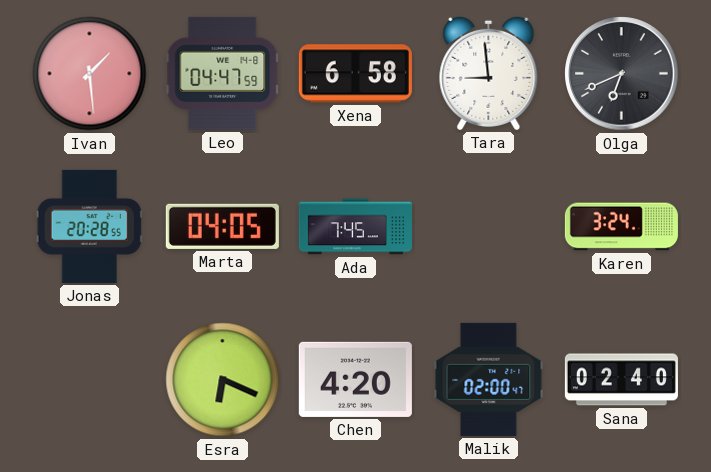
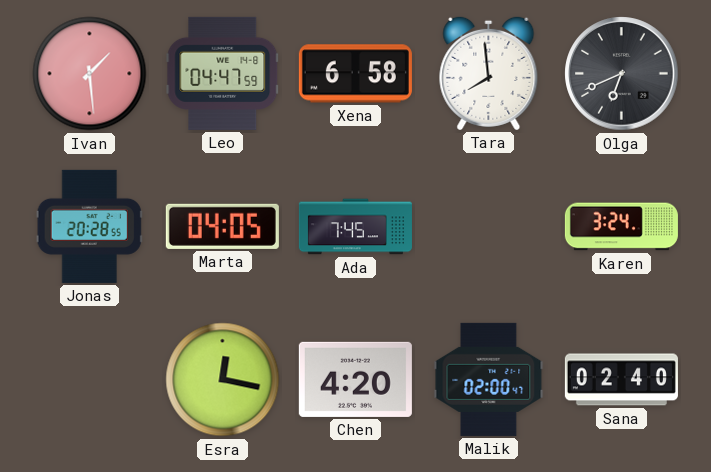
Tara: 8:59 -> 7:59 (489, 73)
Esra: 6:19 -> 12:17 (223, 380)
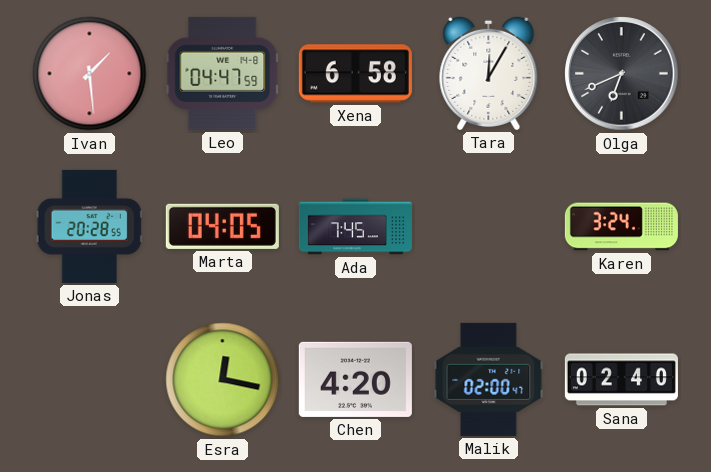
Tara: 7:59 -> 12:05 (489, 73)
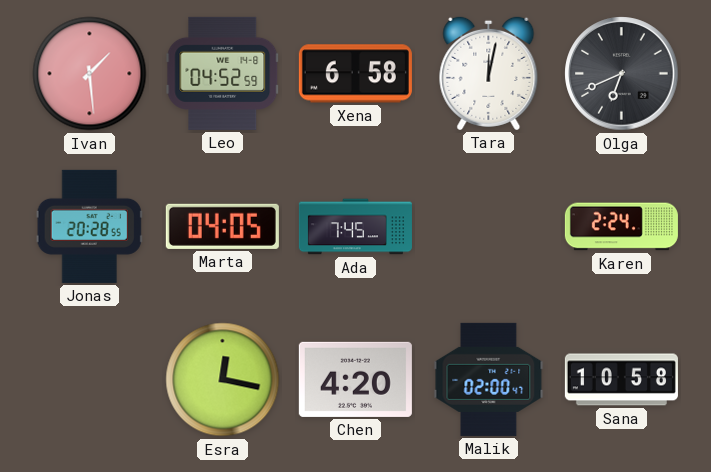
Leo: 04:47 -> 04:52 (223, 73)
Tara: 12:05 -> 12:02 (489, 73)
Karen: 3:24 -> 2:24 (621, 227)
Sana: 02:40 -> 10:58 (621, 380)
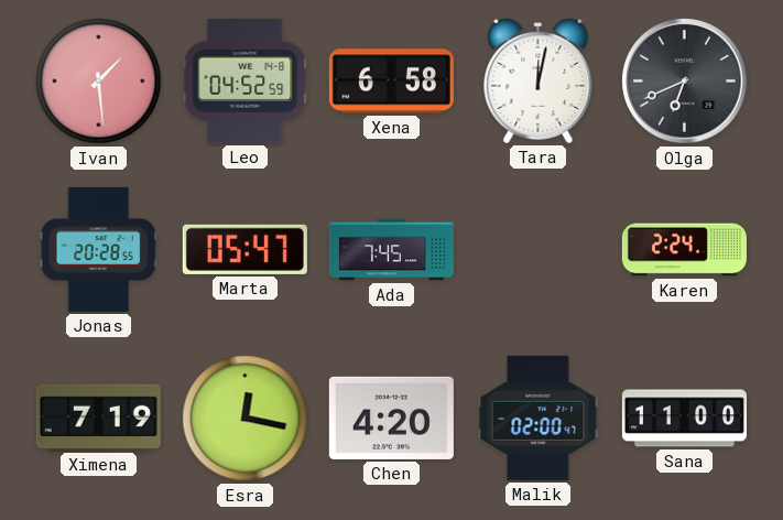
Marta: 04:05 -> 05:47 (244, 249)
Ximena: none -> 7:19 (98, 418)
Sana: 10:58 -> 11:00 (684, 419)
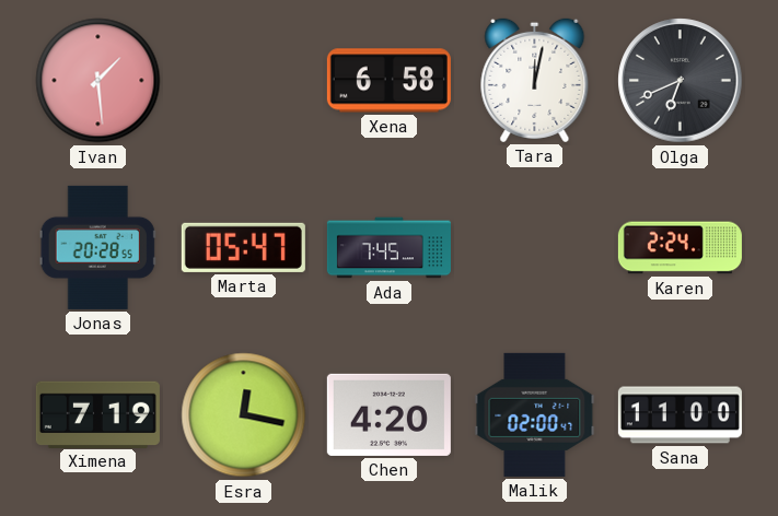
Leo: 04:52 -> none (246, 80)
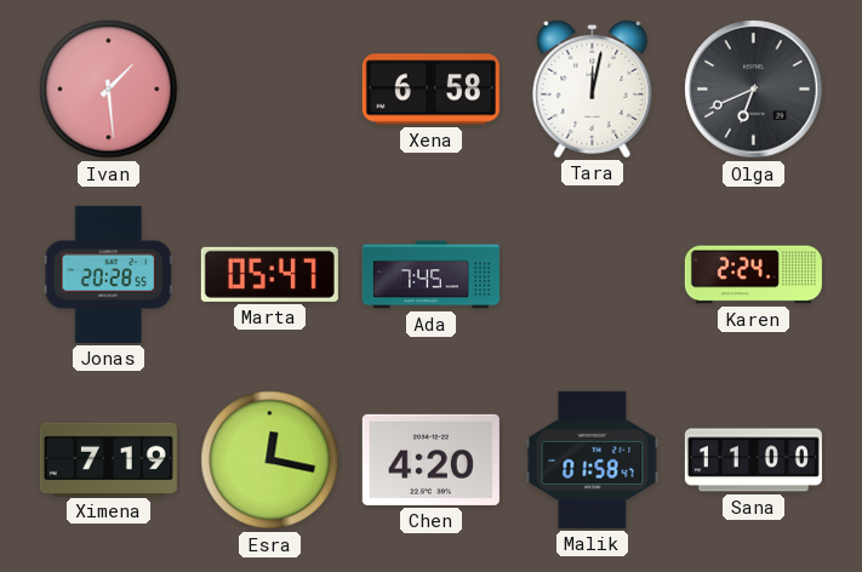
Malik: 02:00 -> 01:58 (593, 459)
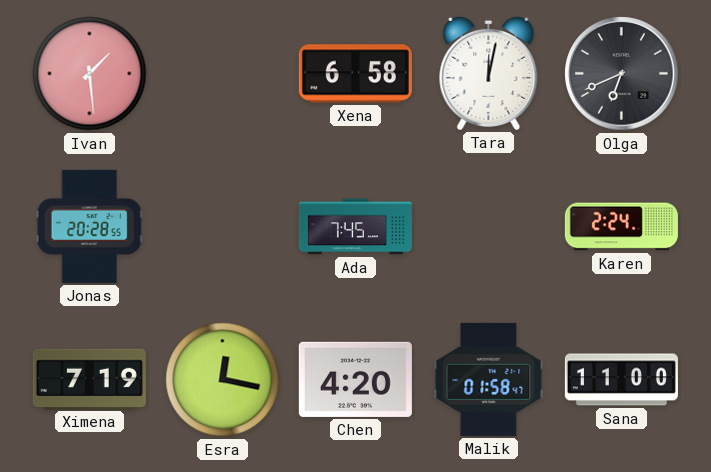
Marta: 05:47 -> none (269, 274)
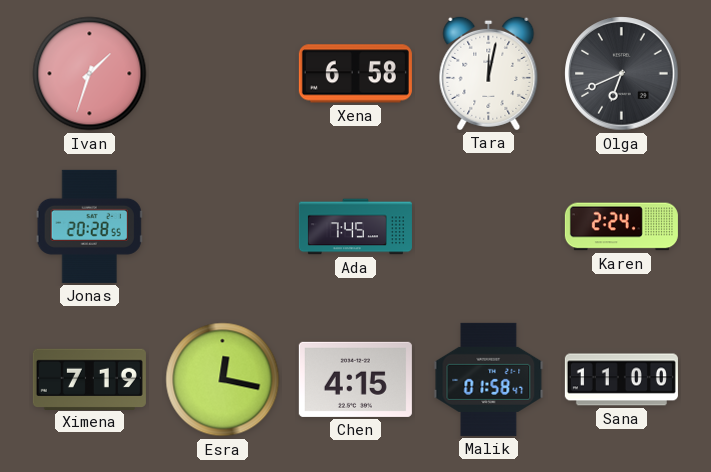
Ivan: 1:29 -> 1:33 (90, 74)
Chen: 4:20 -> 4:15 (355, 379)
